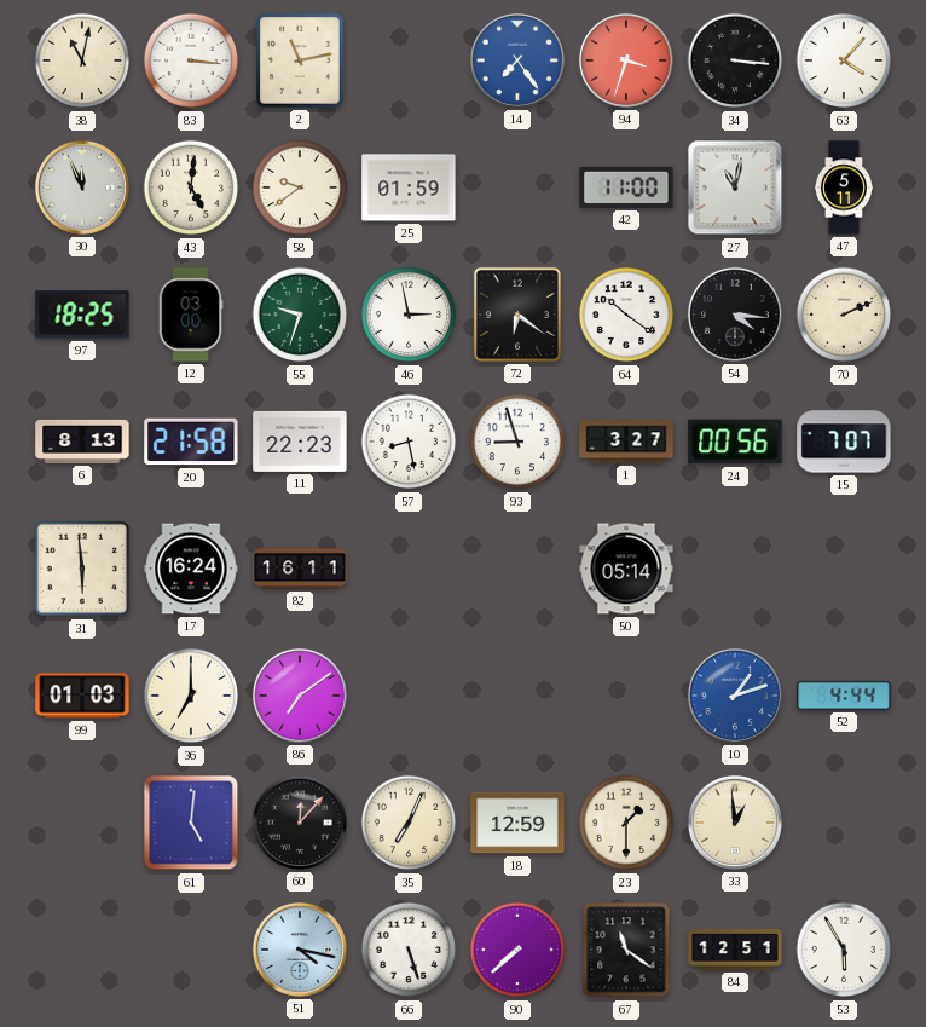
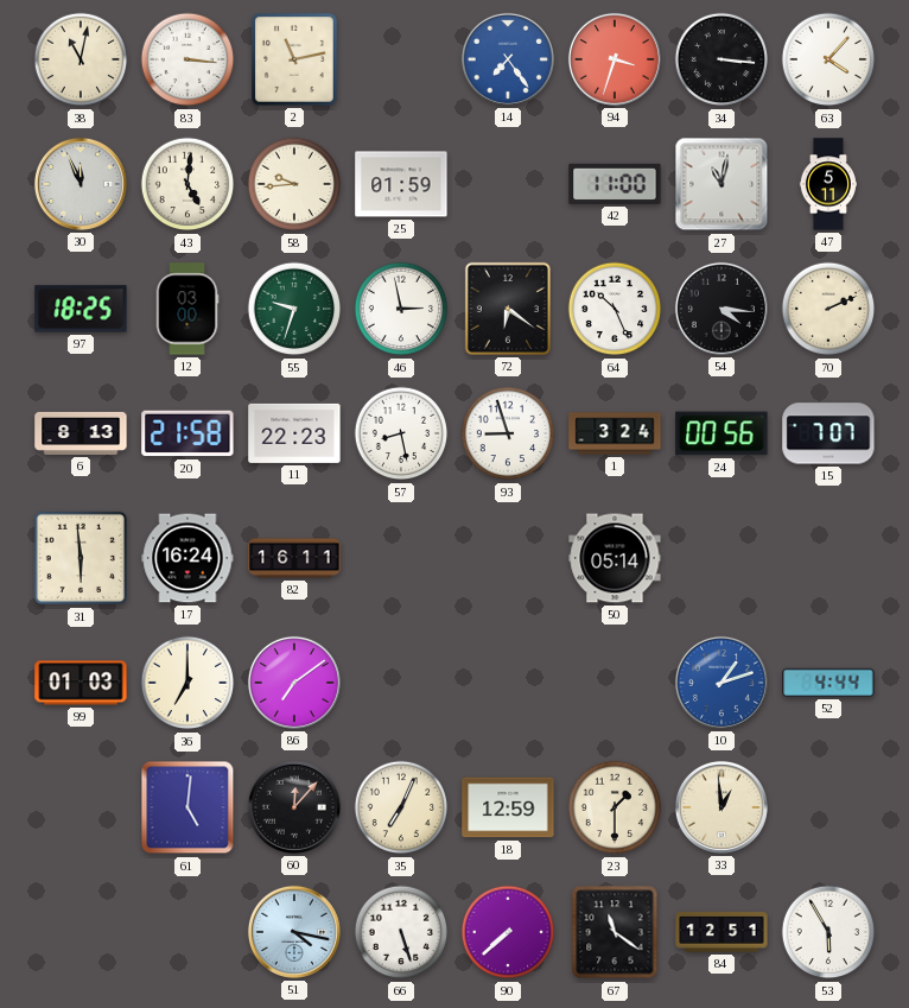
58: 9:39 -> 9:44 (294, 184)
64: 10:21 -> 10:26 (615, 309)
1: 3:27 -> 3:24 (615, 433)
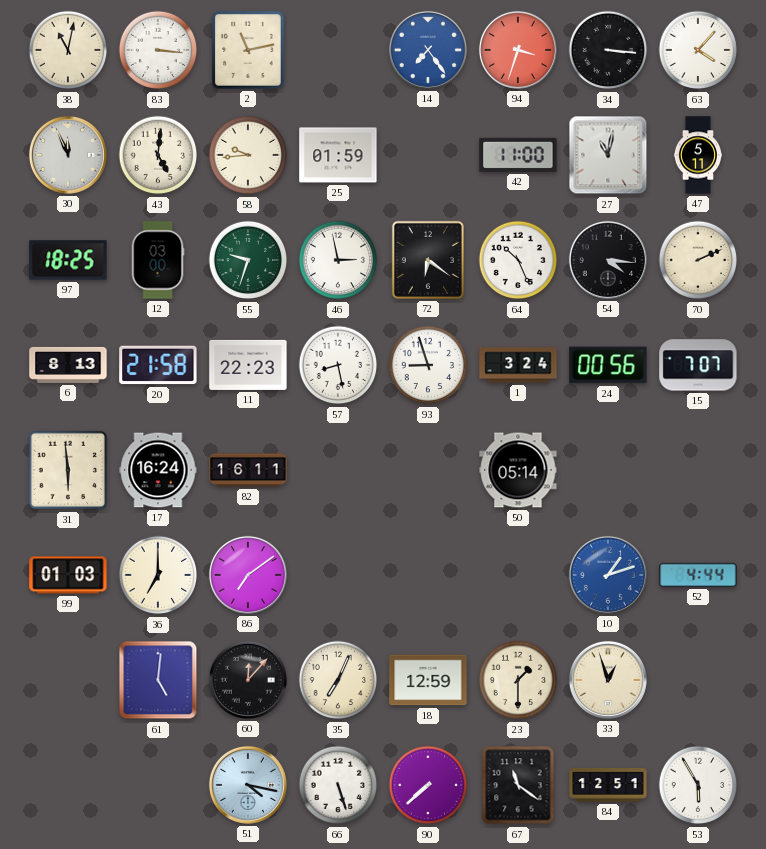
33: 12:59 -> 12:57 (608, 680)
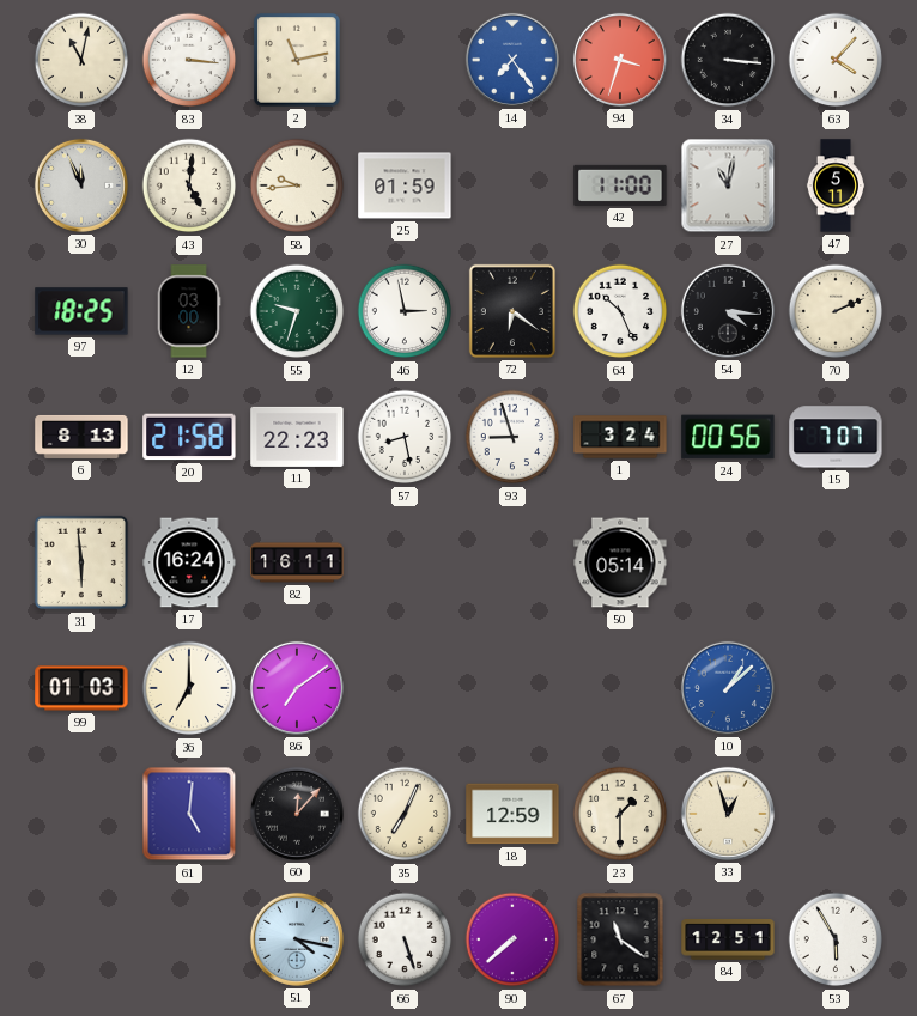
10: 1:12 -> 1:08 (728, 688)
52: 4:44 -> none (698, 575)
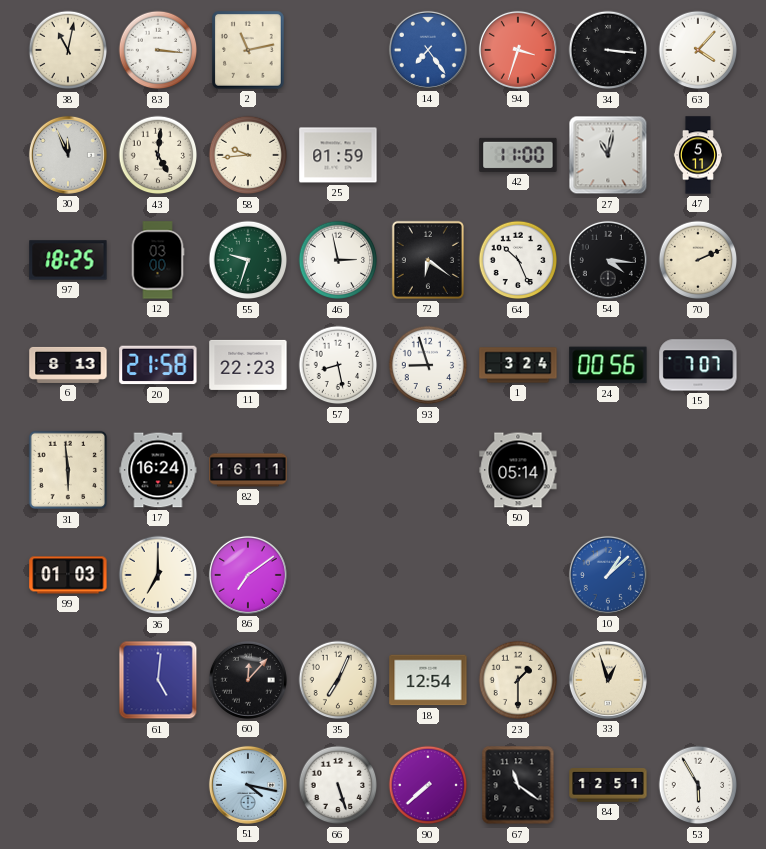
18: 12:59 -> 12:54 (428, 680)
